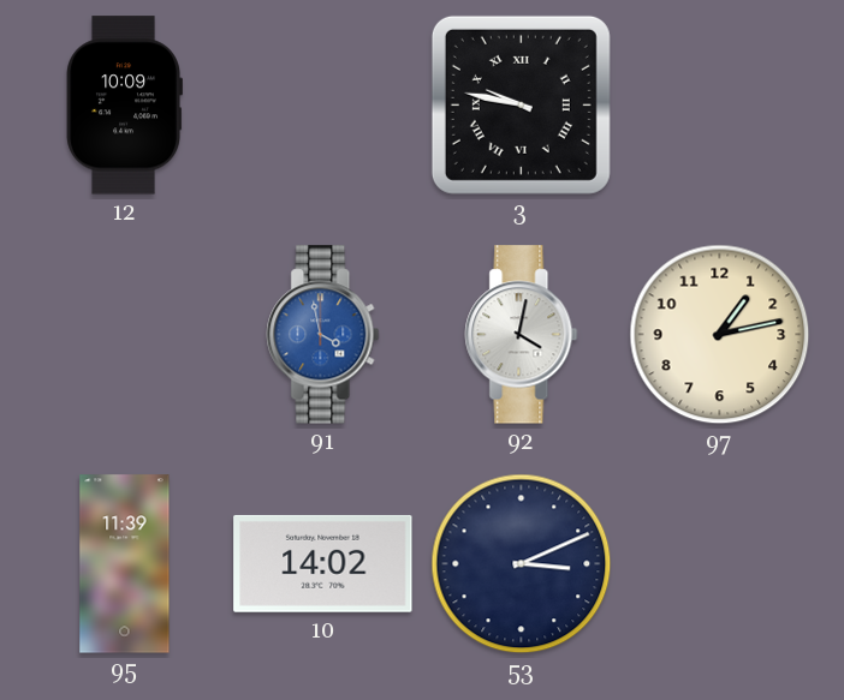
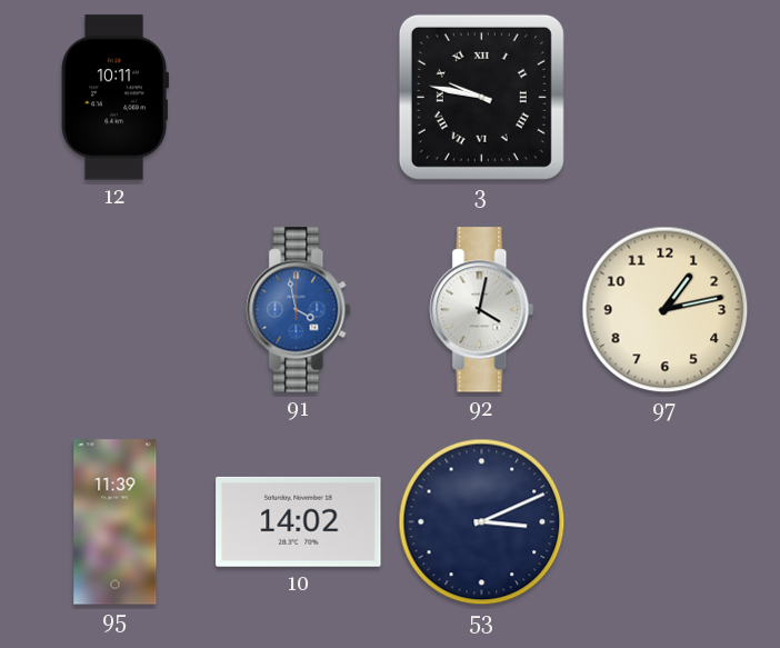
12: 10:09 -> 10:11 (114, 98)
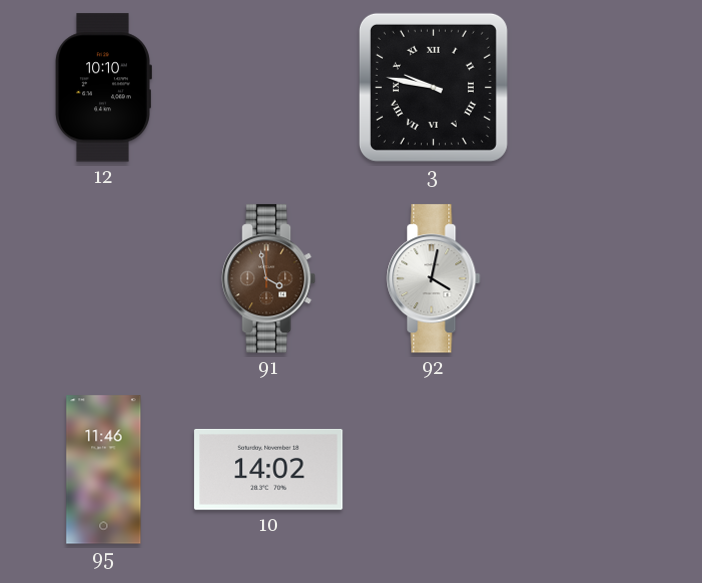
12: 10:11 -> 10:10 (103, 88)
91 dial: blue -> brown (269, 279)
97: 1:13 -> none (666, 310)
95: 11:39 -> 11:46 (104, 470)
53: 3:11 -> none (482, 522)
